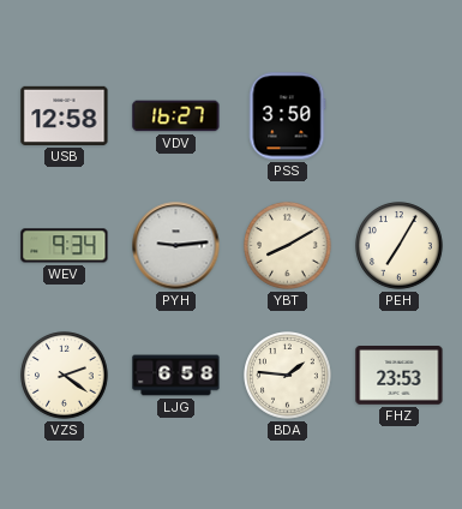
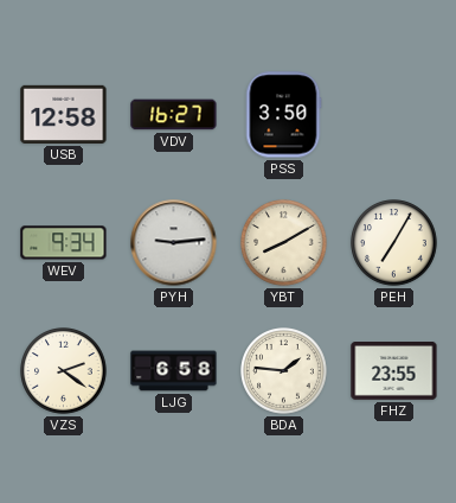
FHZ: 23:53 -> 23:55 (394, 371)
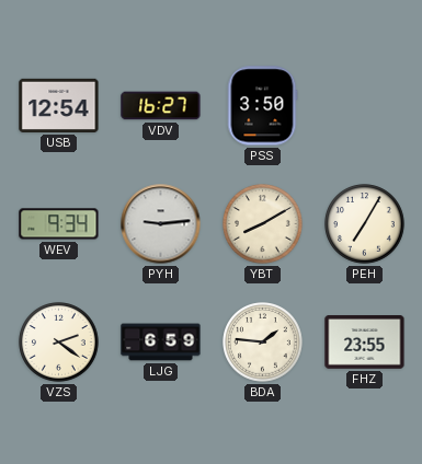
USB: 12:58 -> 12:54 (59, 105)
LJG: 6:58 -> 6:59 (161, 343)
